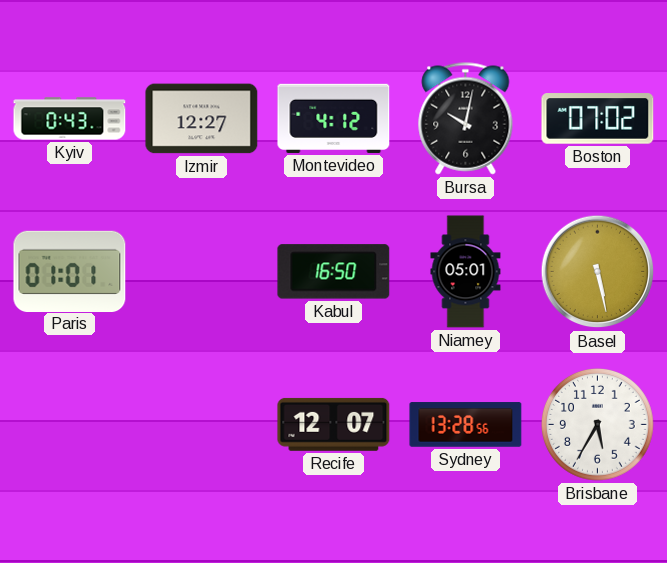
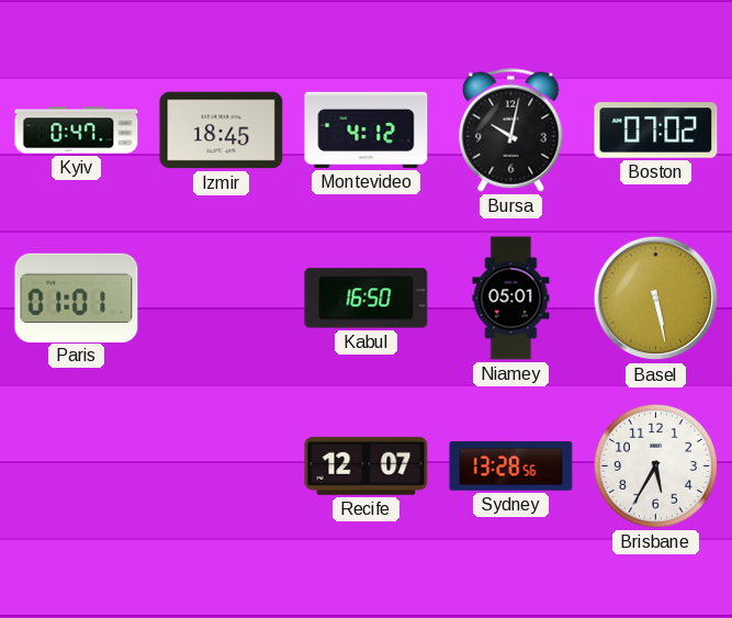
Kyiv: 0:43 -> 0:47 (77, 131)
Izmir: 12:27 -> 18:45 (222, 131)
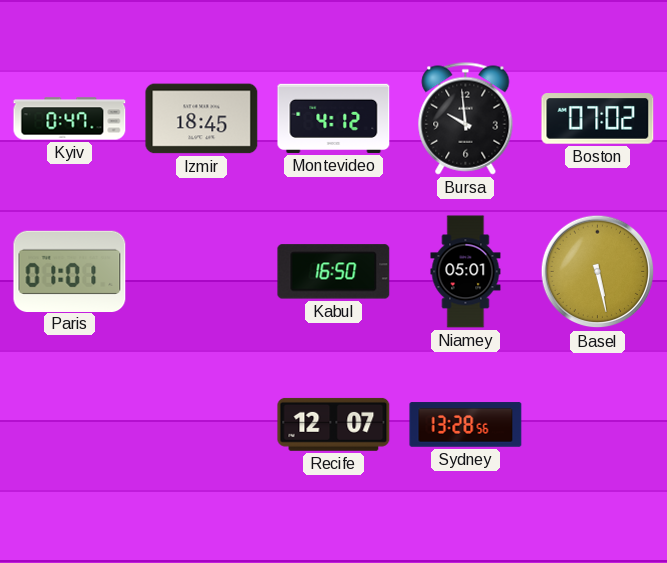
Bursa: 10:02 -> 9:59 (466, 119)
Brisbane: 5:35 -> none (656, 467)
